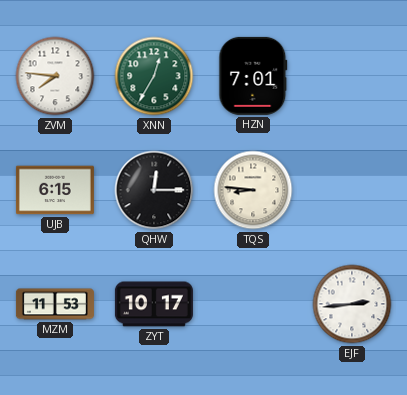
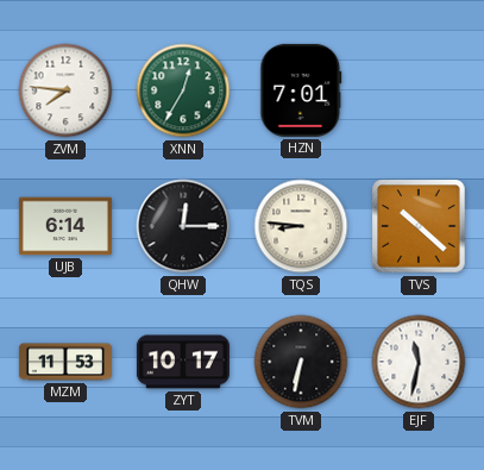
UJB: 6:15 -> 6:14 (65, 226)
TVS: none -> 10:22 (419, 226)
TVM: none -> 6:32 (301, 362)
EJF: 2:44 -> 11:32 (419, 362)
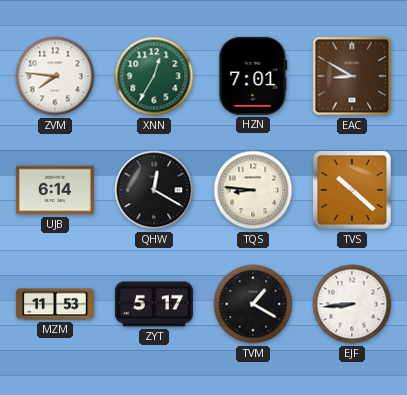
EAC: none -> 8:50 (352, 76)
QHW: 12:15 -> 12:20 (154, 190)
ZYT: 10:17 -> 5:17 (154, 304)
TVM: 6:32 -> 1:20 (253, 304)
EJF: 11:32 -> 8:44 (352, 304)
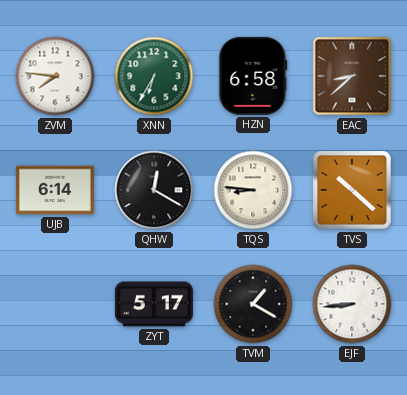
XNN: 12:35 -> 6:35 (154, 76)
HZN: 7:01 -> 6:58 (253, 76)
EAC: 8:50 -> 8:38 (352, 76)
MZM: 11:53 -> none (55, 304)
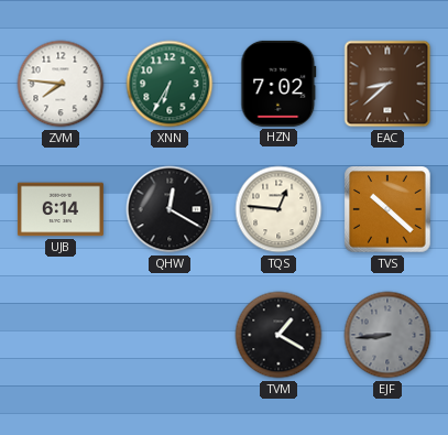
HZN: 6:58 -> 7:02 (278, 84)
TQS: 8:46 -> 12:46 (278, 209)
ZYT: 5:17 -> none (154, 304)
EJF dial: white -> grey (387, 335)
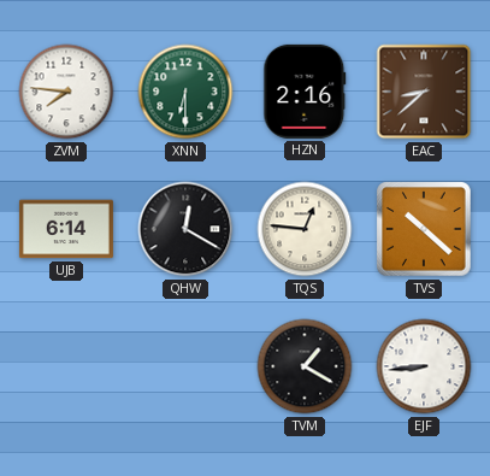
XNN: 6:35 -> 6:30 (185, 92)
HZN: 7:02 -> 2:16 (305, 92)
EJF dial: grey -> white (424, 366)
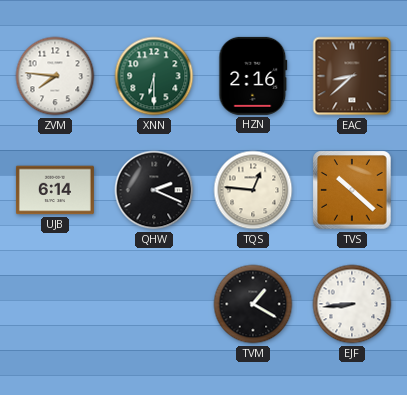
QHW: 12:20 -> 2:19 (154, 190)
